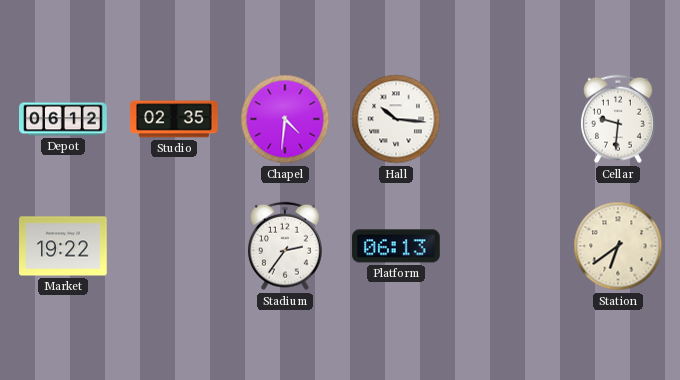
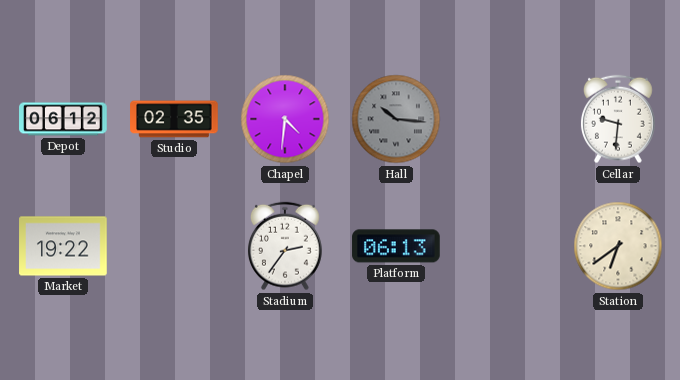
Hall dial: white -> grey (396, 119)
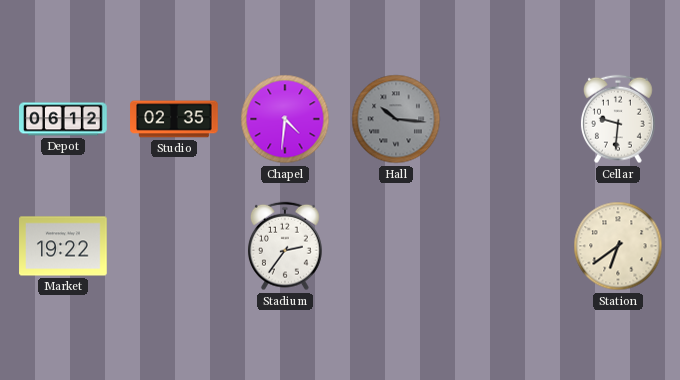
Platform: 06:13 -> none (396, 246)
